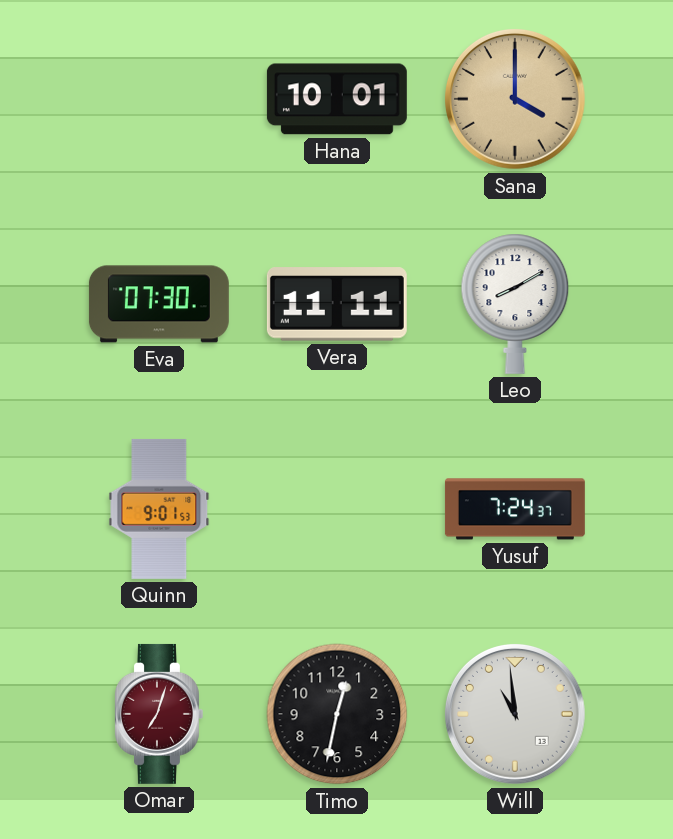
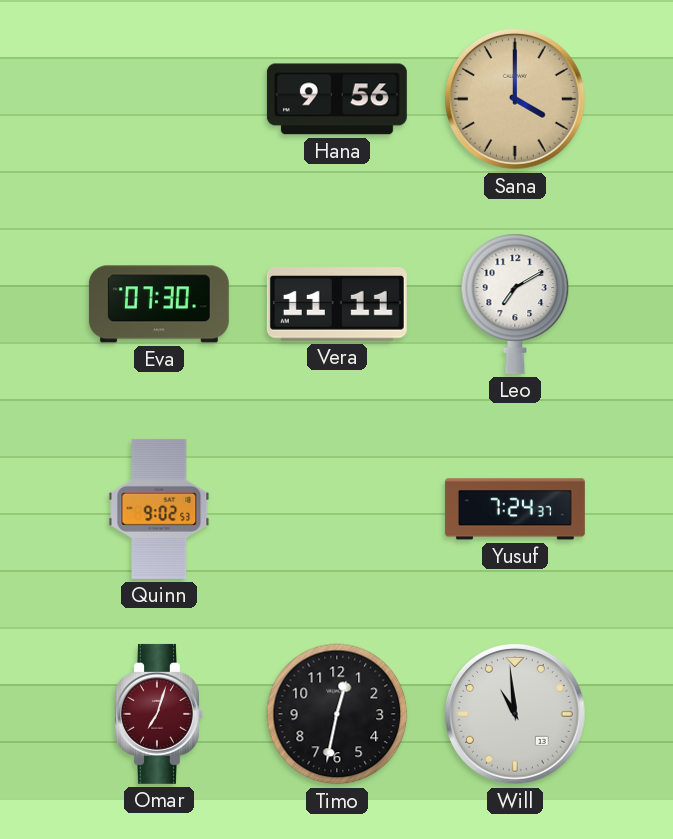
Hana: 10:01 -> 9:56 (337, 99)
Leo: 8:10 -> 7:10 (515, 304)
Quinn: 9:01 -> 9:02 (159, 509)
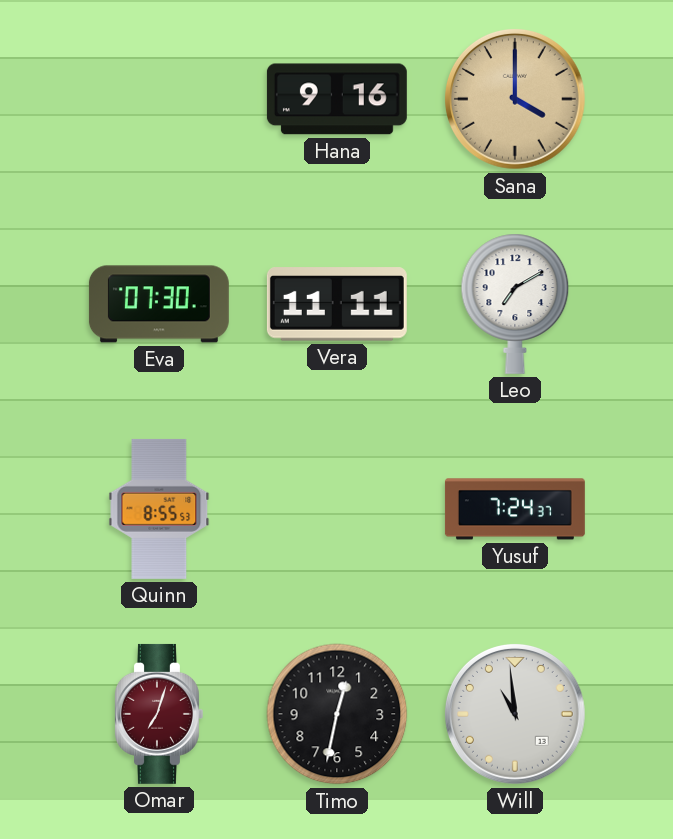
Hana: 9:56 -> 9:16 (337, 99)
Quinn: 9:02 -> 8:55 (159, 509)
